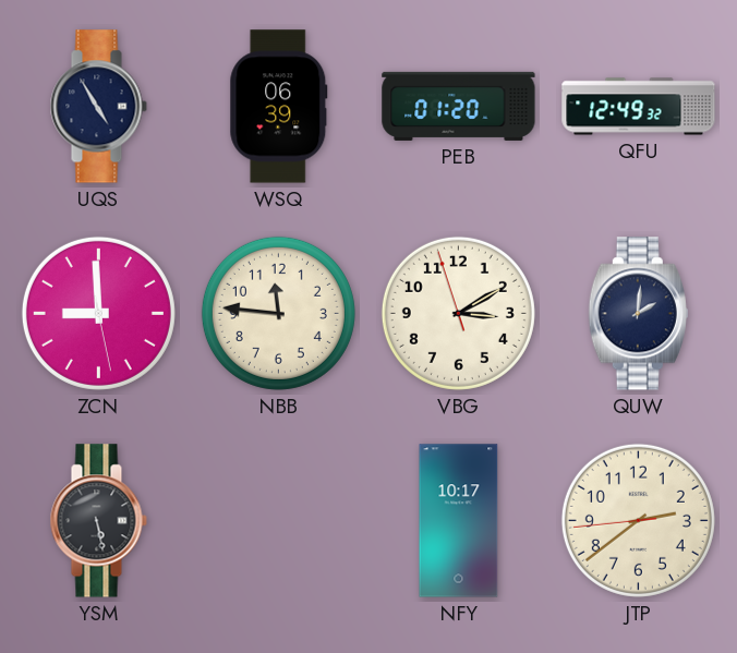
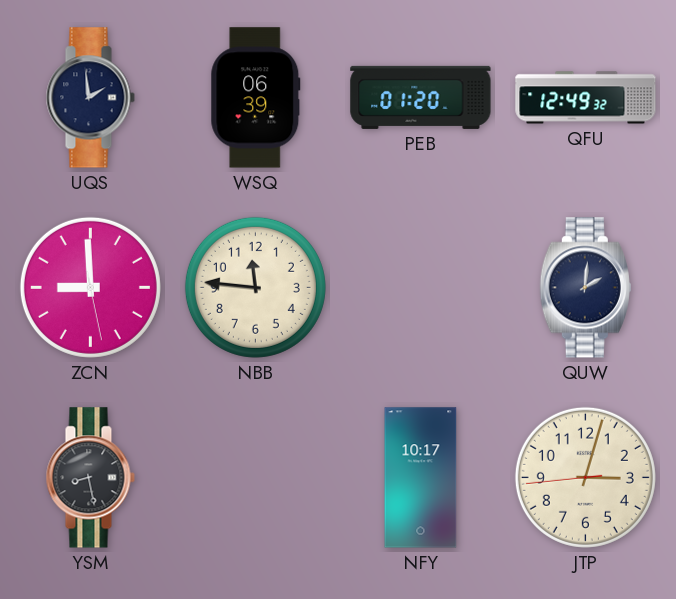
UQS: 4:55 -> 1:59 (90, 98)
VBG: 3:09 -> none (458, 313)
YSM: 5:28 -> 8:28 (90, 478)
JTP: 2:38 -> 3:02 (585, 477)
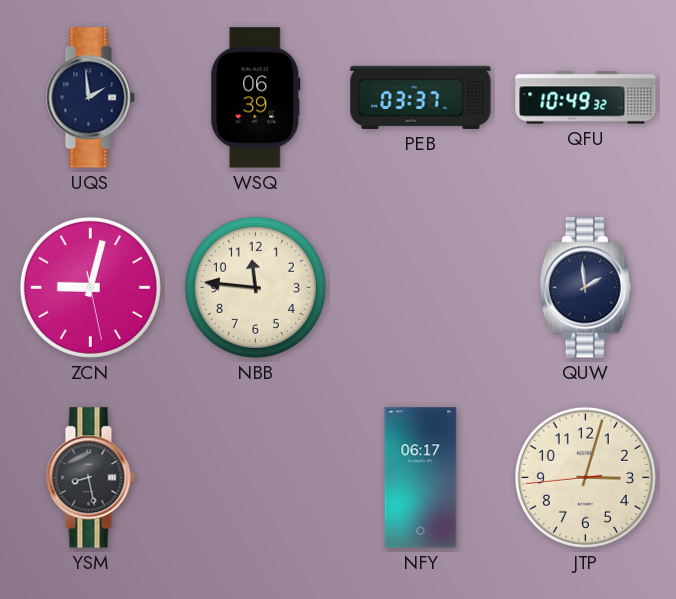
PEB: 01:20 -> 03:37 (421, 97)
QFU: 12:49 -> 10:49 (586, 98)
ZCN: 8:59 -> 9:02 (90, 287)
QUW: 2:01 -> 1:59 (585, 288)
NFY: 10:17 -> 06:17 (421, 478)
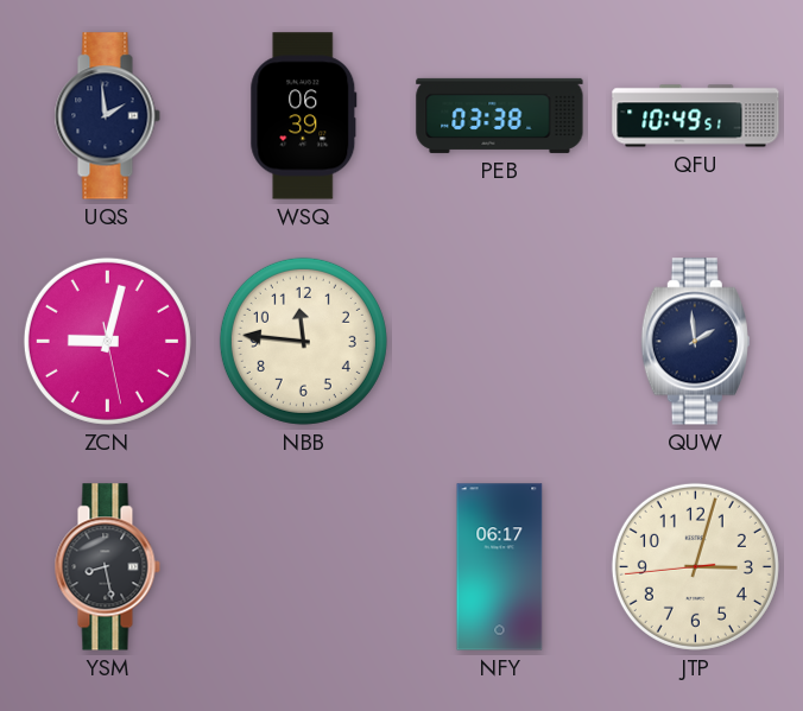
PEB: 03:37 -> 03:38 (500, 115)
QFU: 10:49:32 -> 10:49:51 (696, 116)
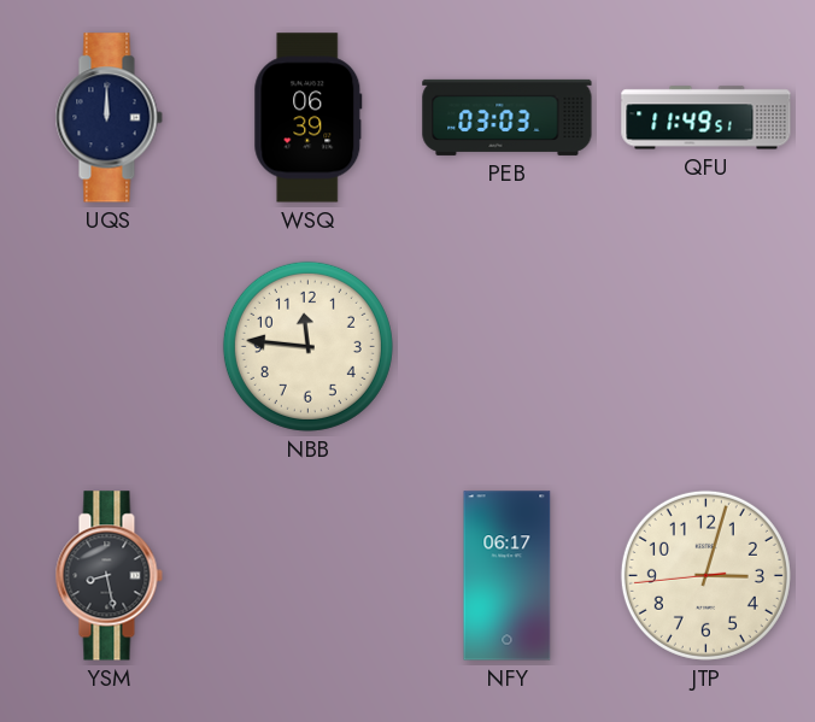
UQS: 1:59 -> 12:00 (109, 118)
PEB: 03:38 -> 03:03 (508, 117)
QFU: 10:49 -> 11:49 (706, 118)
ZCN: 9:02 -> none (107, 341)
QUW: 1:59 -> none (695, 342)
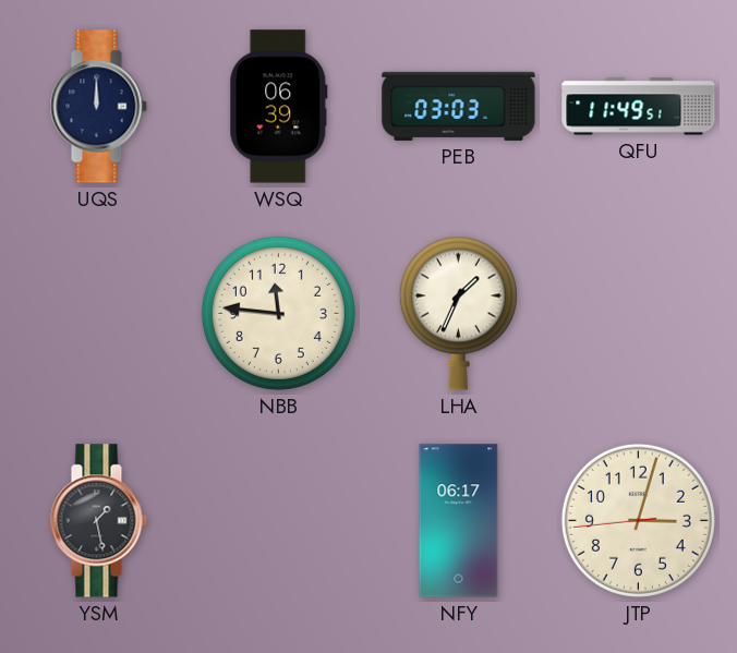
LHA: none -> 1:34 (458, 313)
YSM: 8:28 -> 1:28 (98, 521)
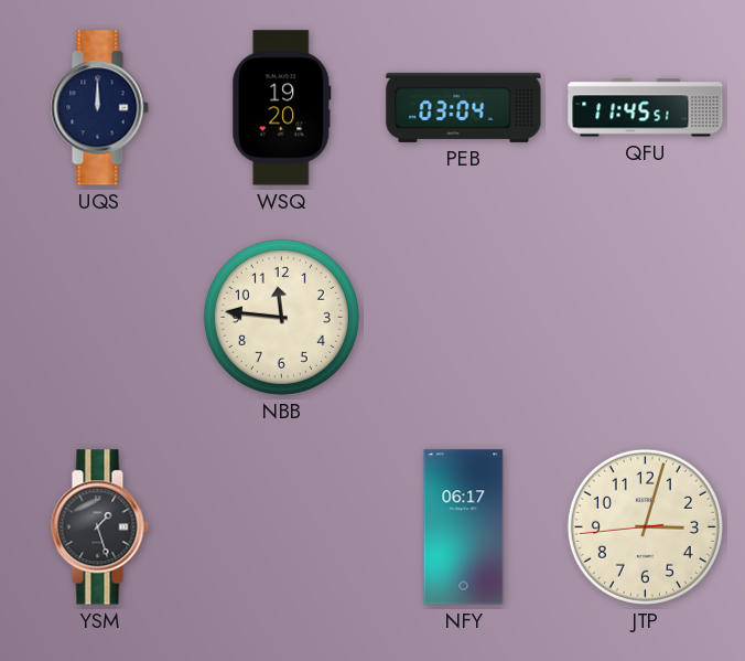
WSQ: 06:39 -> 19:20 (282, 108)
PEB: 03:03 -> 03:04 (464, 107)
QFU: 11:49 -> 11:45 (646, 108)
LHA: 1:34 -> none (458, 313)
YSM: 1:28 -> 1:27 (99, 527)
